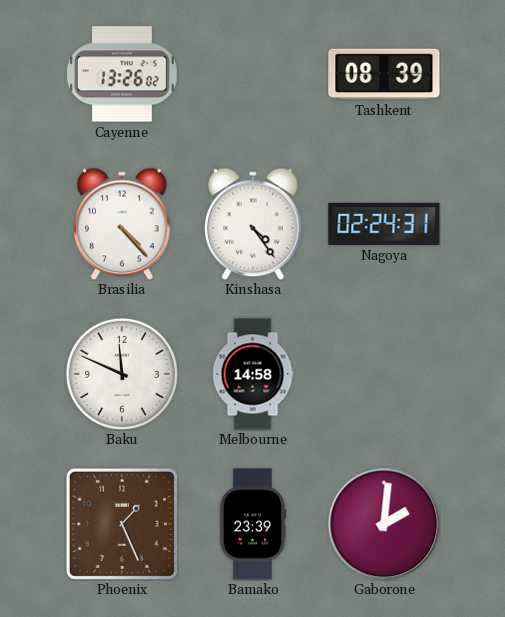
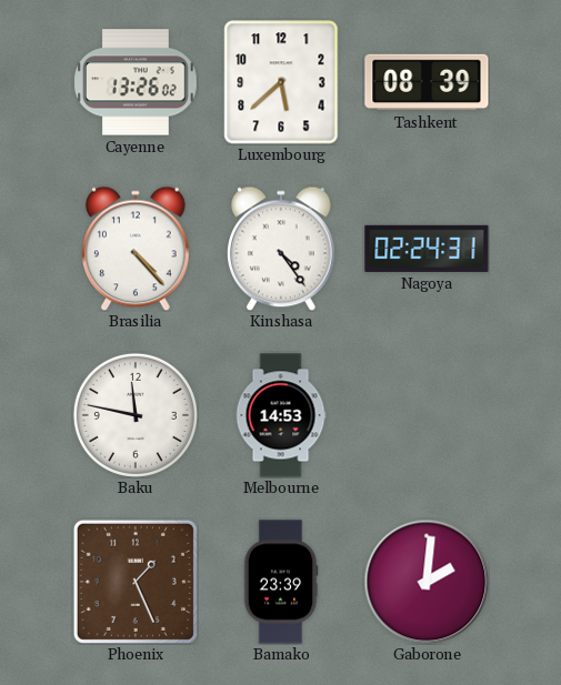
Luxembourg: none -> 5:38 (281, 82)
Baku: 11:49 -> 11:47 (136, 415)
Melbourne: 14:58 -> 14:53 (281, 415)
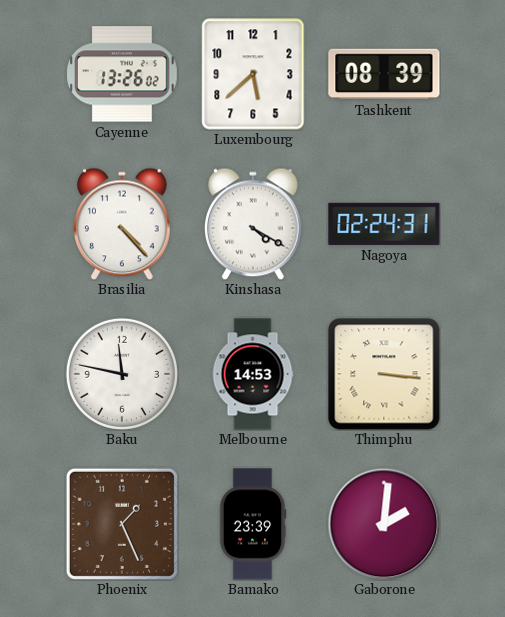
Kinshasa: 4:24 -> 4:20 (254, 224)
Thimphu: none -> 3:16 (384, 374)
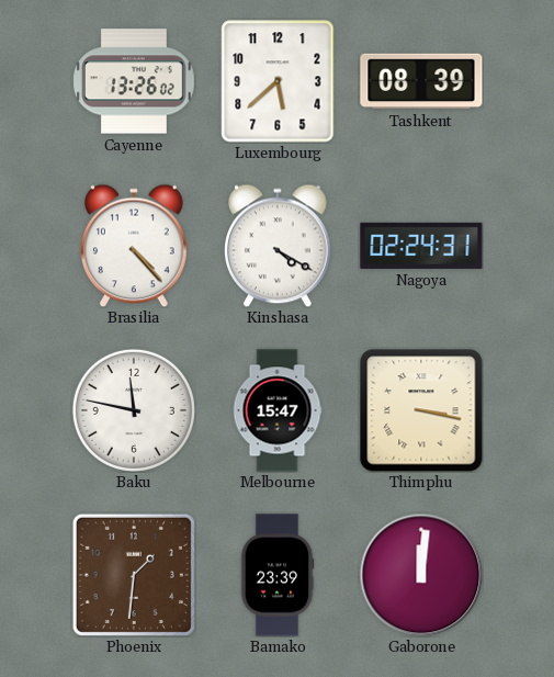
Melbourne: 14:53 -> 15:47 (278, 410)
Thimphu: 3:16 -> 3:17 (421, 410)
Phoenix: 1:26 -> 1:31 (134, 575)
Gaborone: 2:01 -> 12:01 (421, 575)
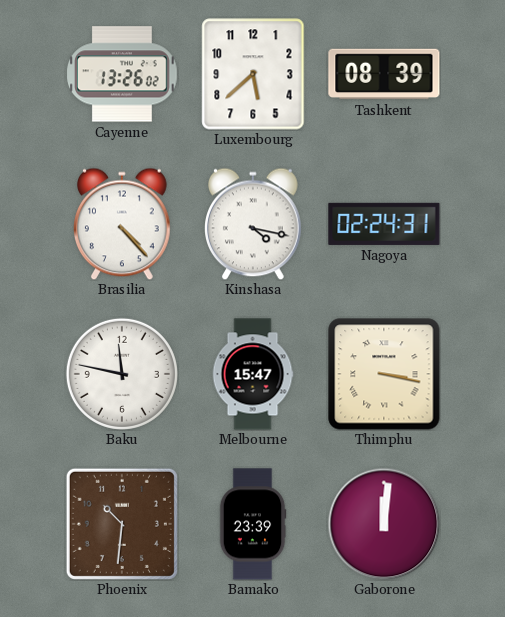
Kinshasa: 4:20 -> 4:17 (254, 224)
Phoenix: 1:31 -> 10:31 (122, 524)
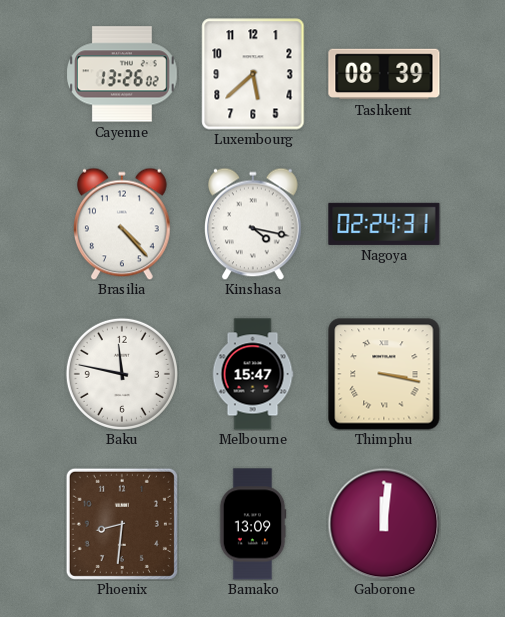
Phoenix: 10:31 -> 8:31 (122, 524)
Bamako: 23:39 -> 13:09 (253, 524)
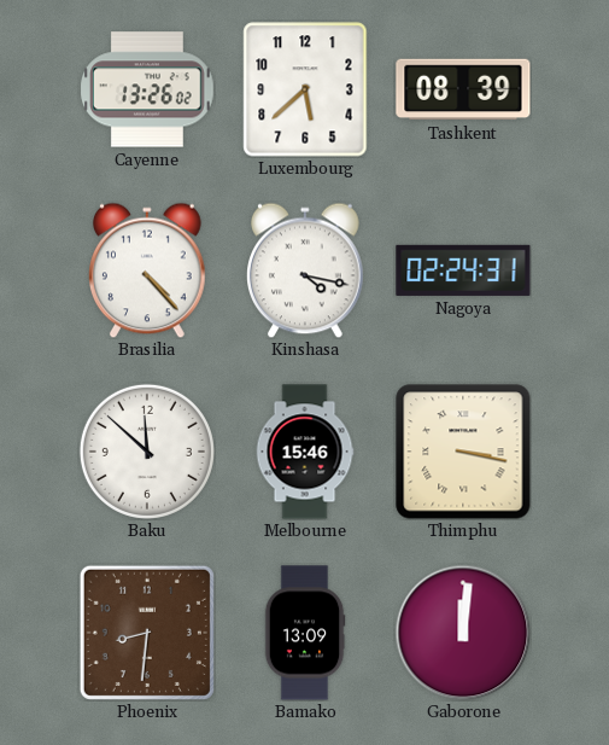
Baku: 11:47 -> 11:52 (147, 452)
Melbourne: 15:47 -> 15:46 (305, 452)
